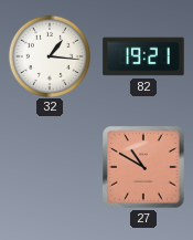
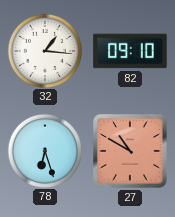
82: 19:21 -> 09:10 (130, 51)
78: none -> 6:27 (44, 150)
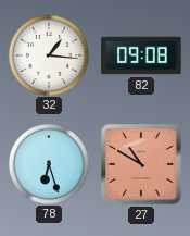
82: 09:10 -> 09:08 (141, 55)
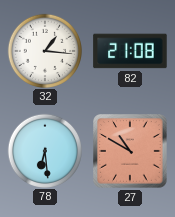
82: 09:08 -> 21:08 (130, 51)
78: 6:27 -> 6:29 (44, 150)
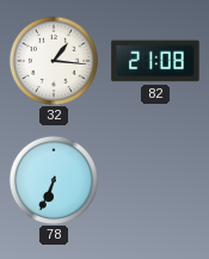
78: 6:29 -> 6:34 (53, 179)
27: 10:50 -> none (130, 151)
